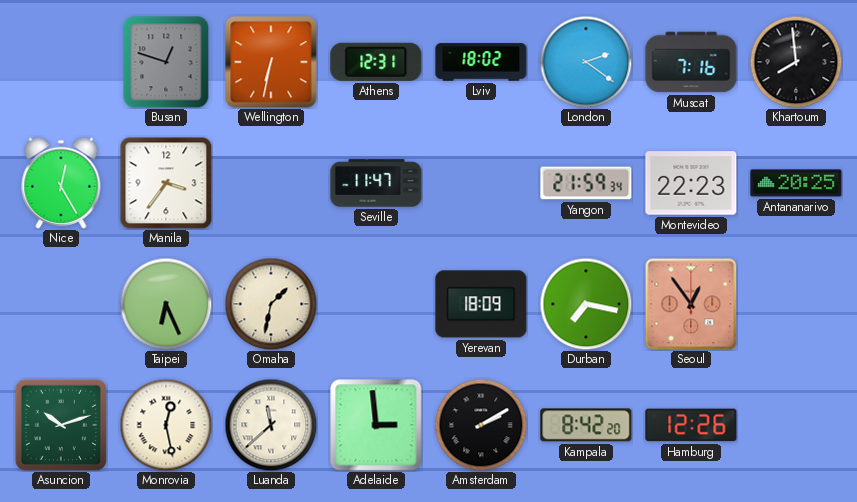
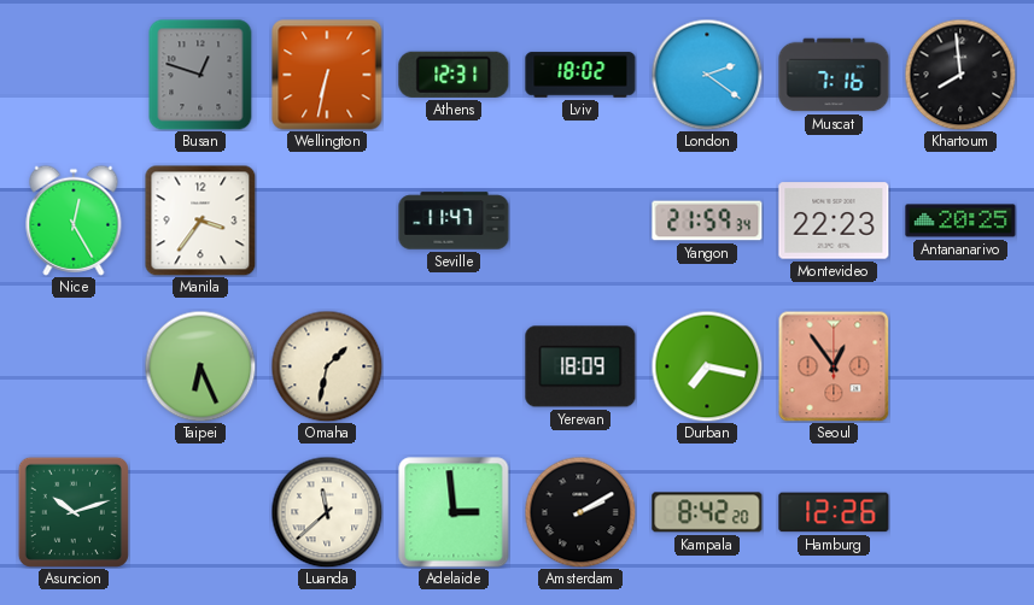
Monrovia: 12:28 -> none (166, 425)
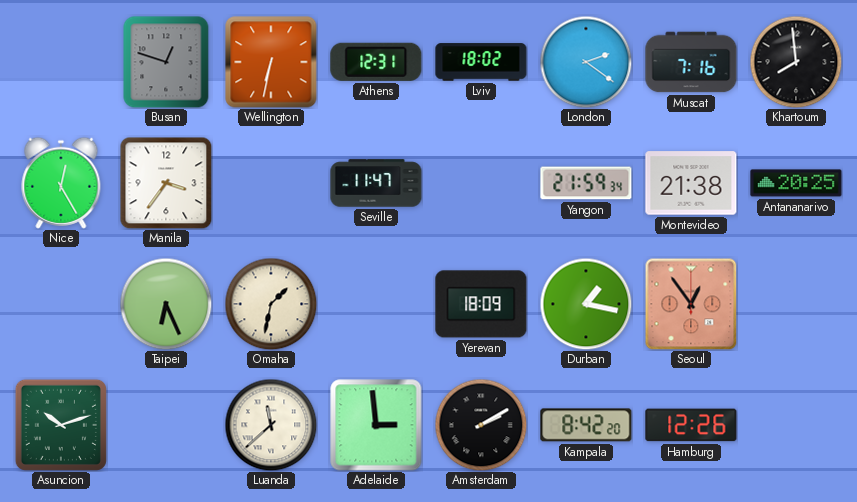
Montevideo: 22:23 -> 21:38 (691, 183)
Durban: 7:17 -> 1:17 (586, 304)
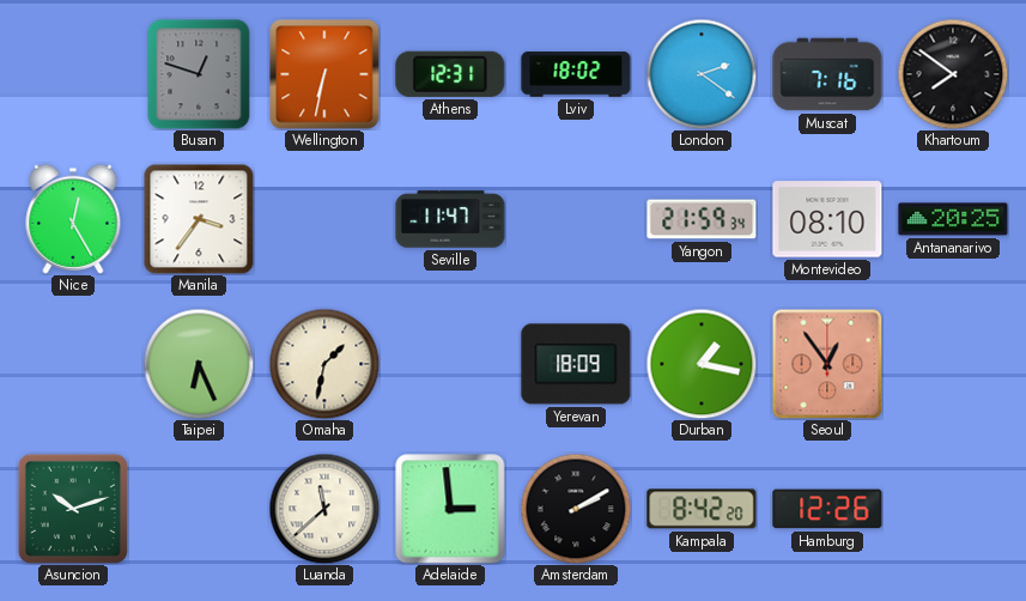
Khartoum: 7:59 -> 7:51 (953, 74)
Montevideo: 21:38 -> 08:10 (827, 219)
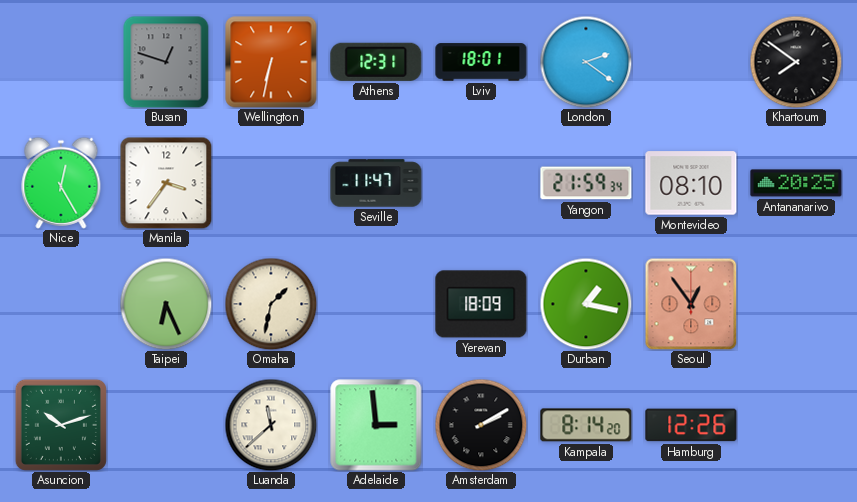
Lviv: 18:02 -> 18:01 (481, 62)
Muscat: 7:16 -> none (827, 74)
Kampala: 8:42 -> 8:14 (586, 425)
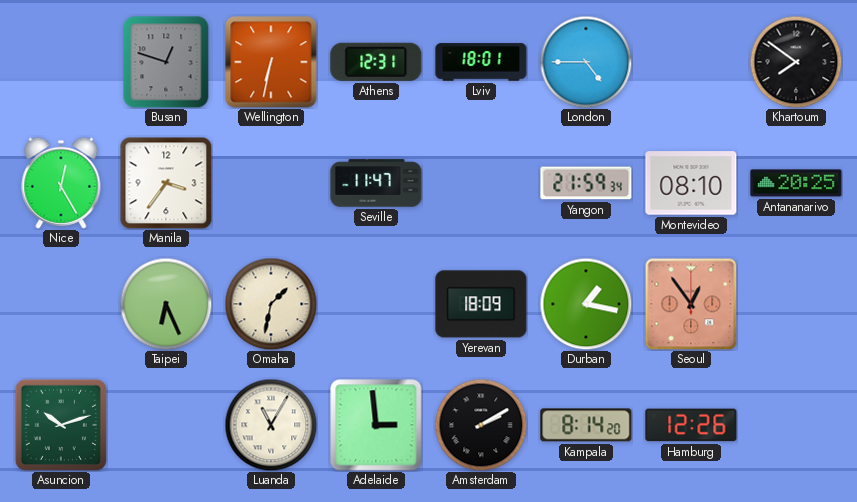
London: 2:21 -> 4:45 (586, 62)
Luanda: 11:38 -> 11:05 (271, 425)
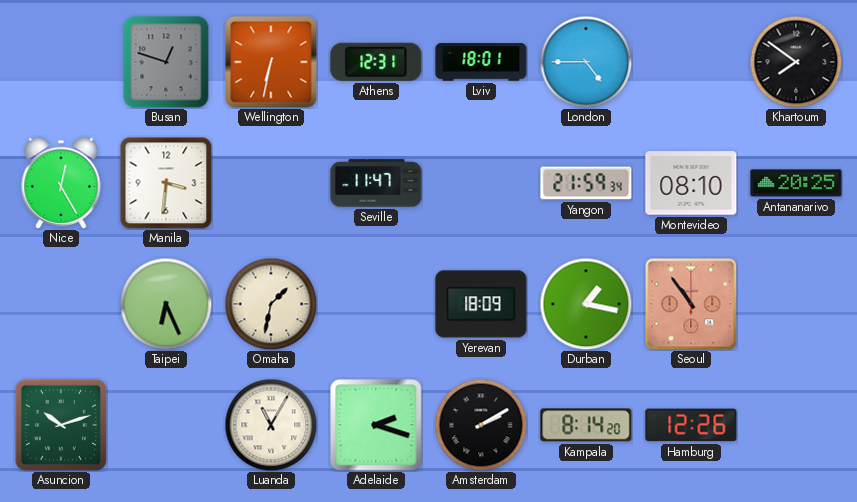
Manila: 3:36 -> 3:31 (166, 183)
Seoul: 12:54 -> 10:54 (691, 304)
Adelaide: 2:59 -> 2:18 (376, 425)
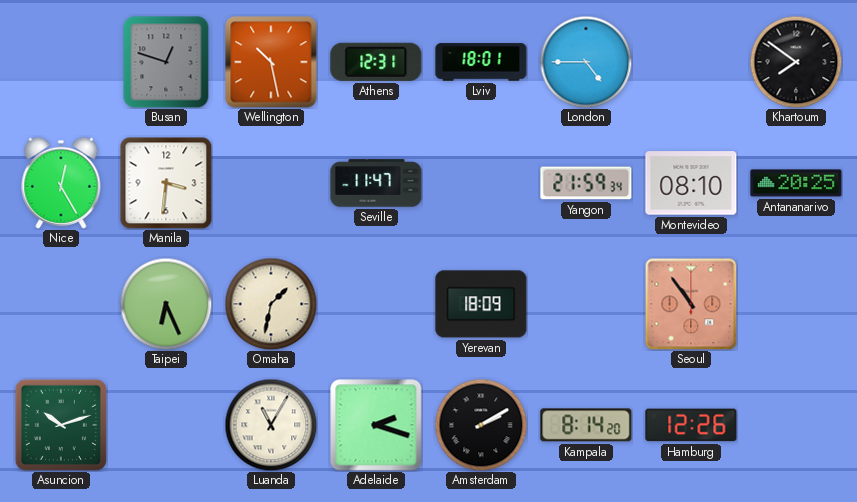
Wellington: 6:32 -> 10:28 (271, 62)
Durban: 1:17 -> none (586, 304)
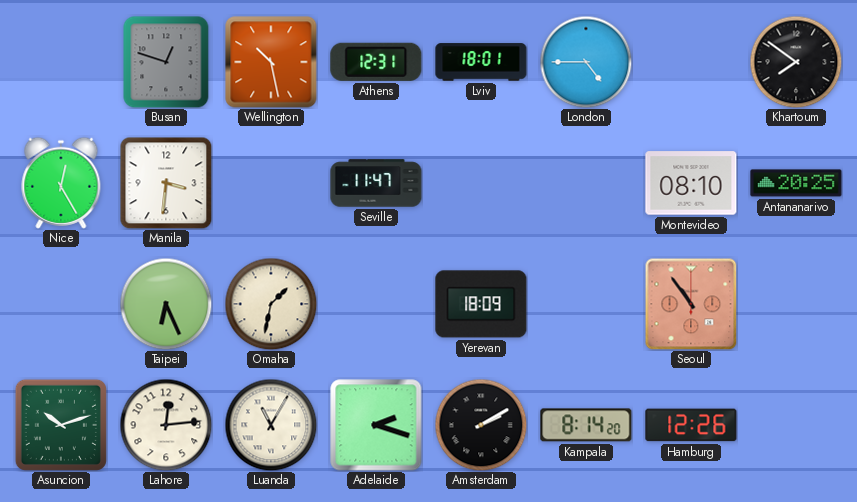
Yangon: 21:59 -> none (586, 183)
Lahore: none -> 12:14 (166, 425)
